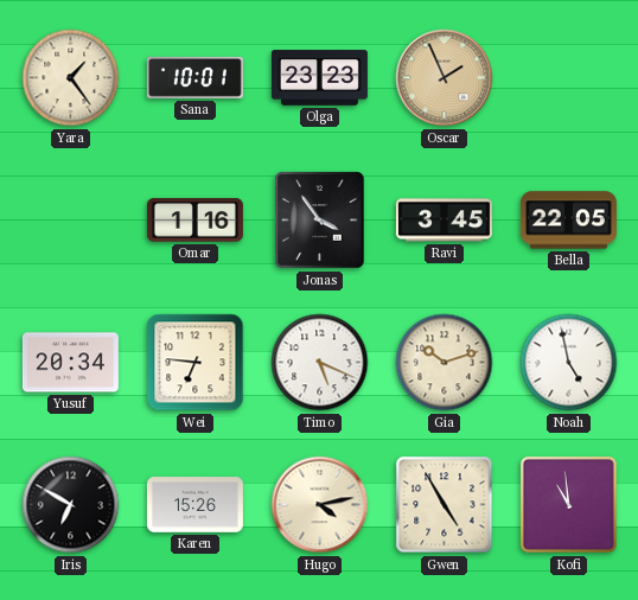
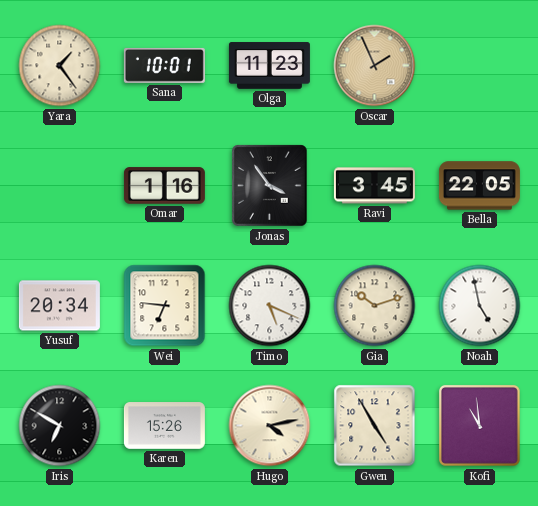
Olga: 23:23 -> 11:23 (269, 66)
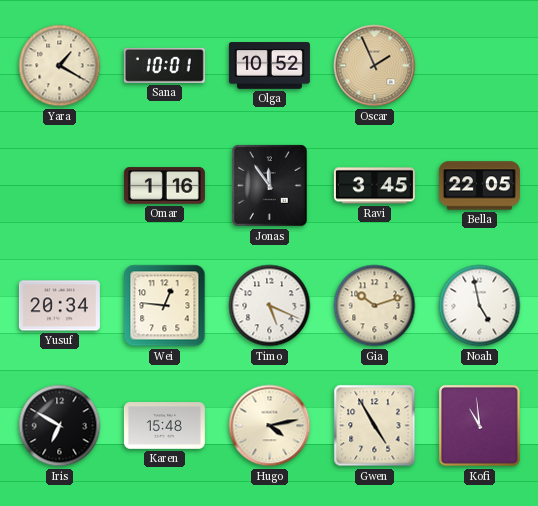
Yara: 1:24 -> 1:20 (60, 66)
Olga: 11:23 -> 10:52 (269, 66)
Jonas: 3:54 -> 11:54 (270, 186)
Wei: 6:46 -> 12:46 (165, 306)
Karen: 15:26 -> 15:48 (164, 426)
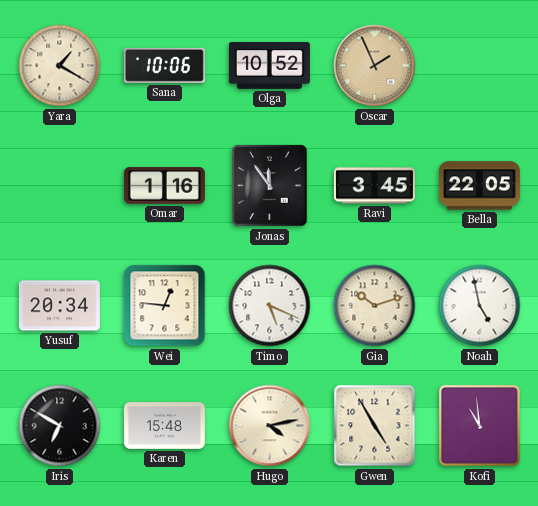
Sana: 10:01 -> 10:06 (164, 65)
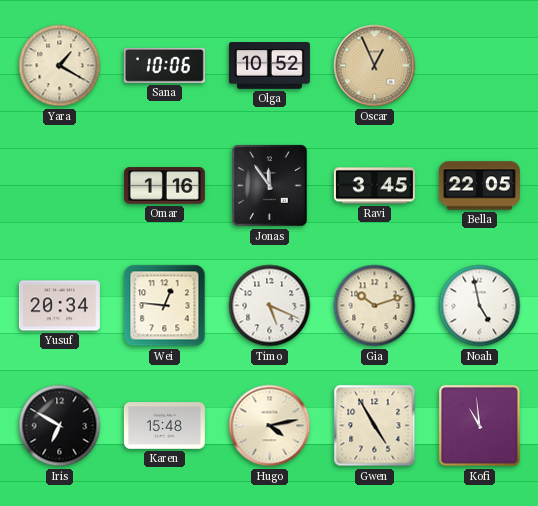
Oscar: 1:56 -> 12:56 (375, 66)
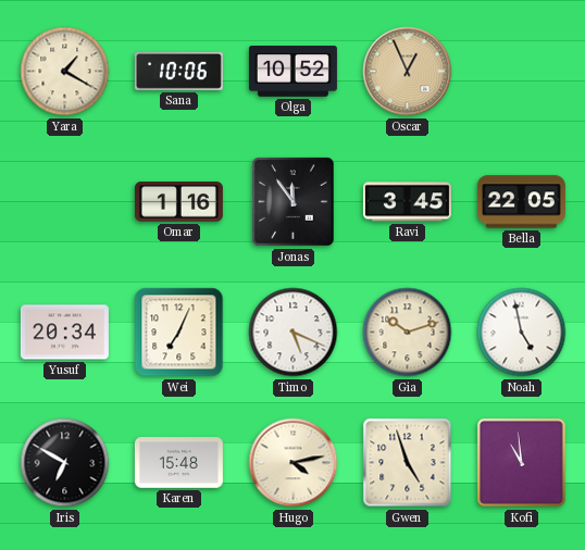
Wei: 12:46 -> 7:04 (179, 333)
Gwen: 4:55 -> 4:57 (408, 463)
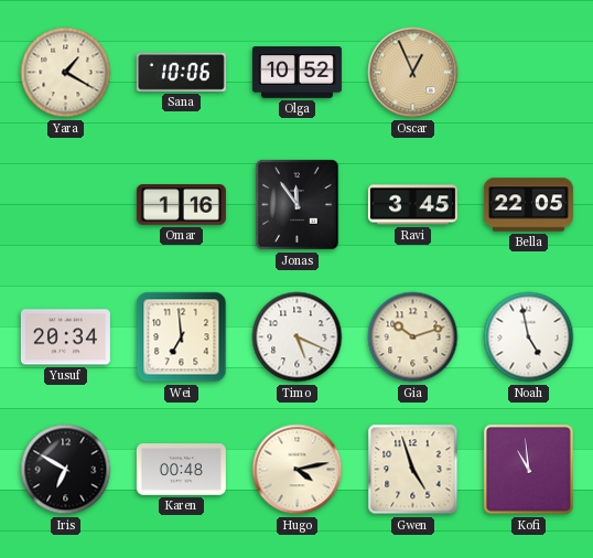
Wei: 7:04 -> 6:59 (182, 337)
Karen: 15:48 -> 00:48 (181, 470)
